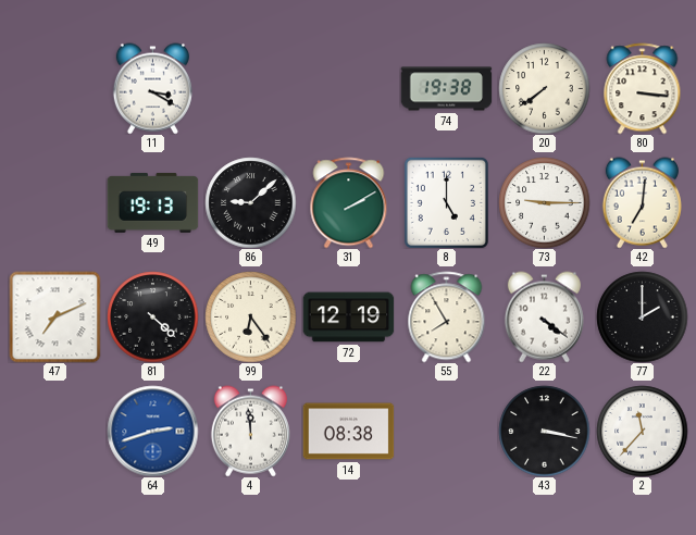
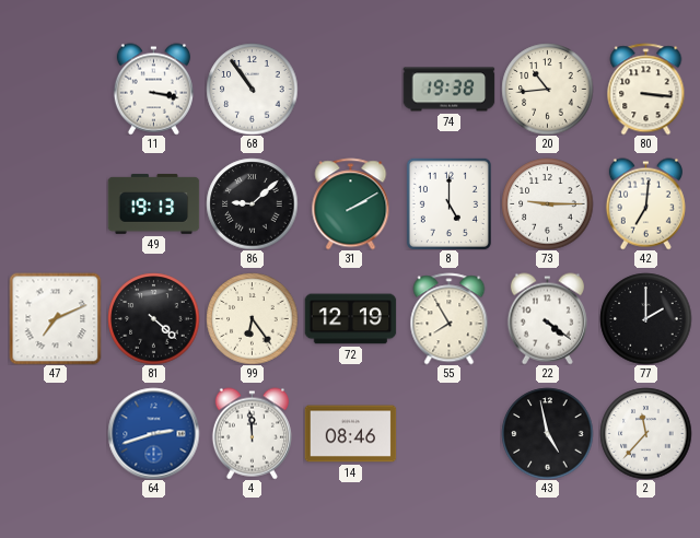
11: 3:20 -> 3:17 (153, 89)
68: none -> 10:54 (252, 89)
20: 7:39 -> 10:44 (547, 89)
14: 08:38 -> 08:46 (350, 434)
43: 3:17 -> 4:58 (547, 433)
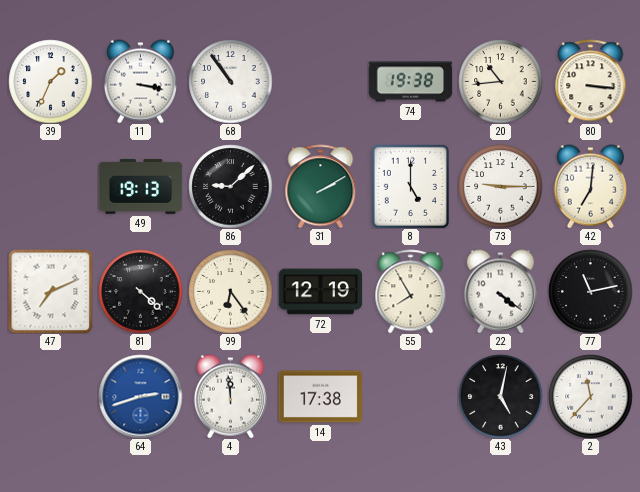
39: none -> 1:34 (50, 81)
77: 2:00 -> 11:13 (590, 291)
14: 08:46 -> 17:38 (320, 397)
43: 4:58 -> 5:02 (500, 396)
